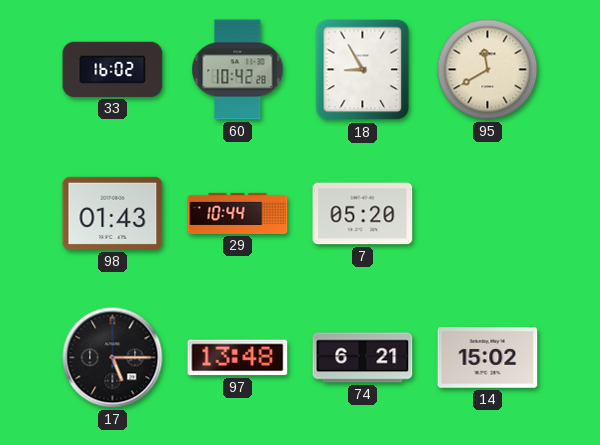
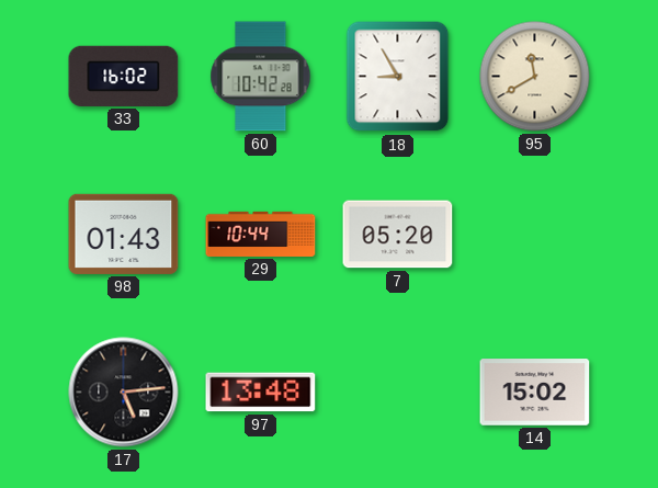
17: 5:15 -> 5:14 (124, 393)
74: 6:21 -> none (363, 358)
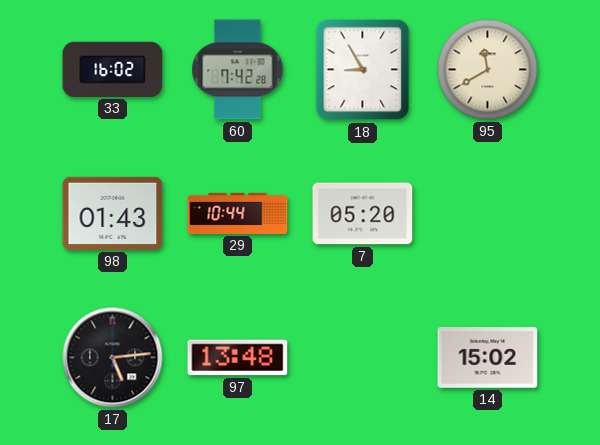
60: 10:42 -> 7:42 (238, 70)
